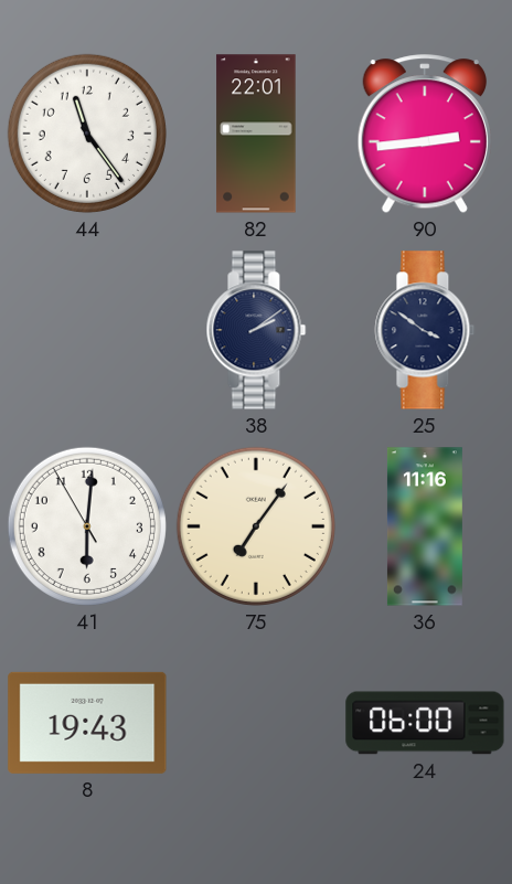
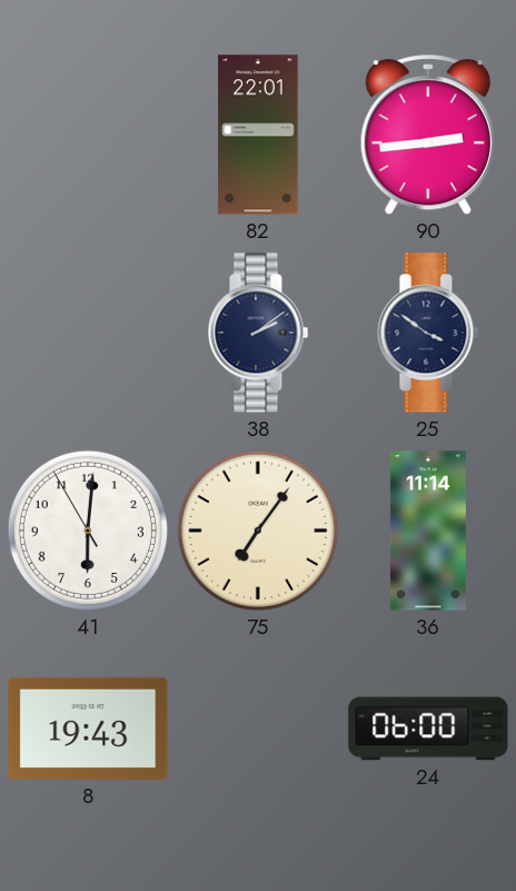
44: 11:24 -> none (87, 134)
36: 11:16 -> 11:14 (428, 531)
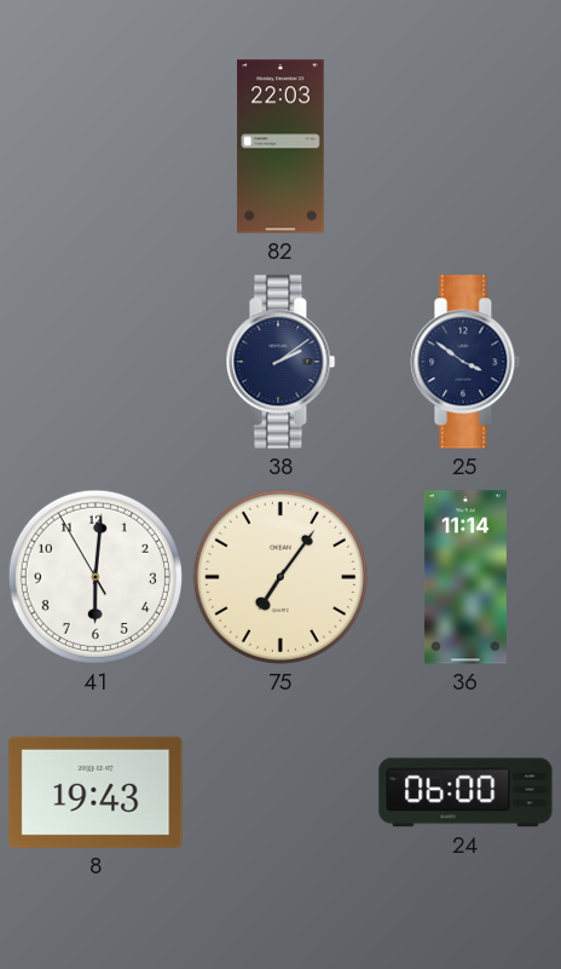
82: 22:01 -> 22:03 (280, 146)
90: 2:44 -> none (428, 136)
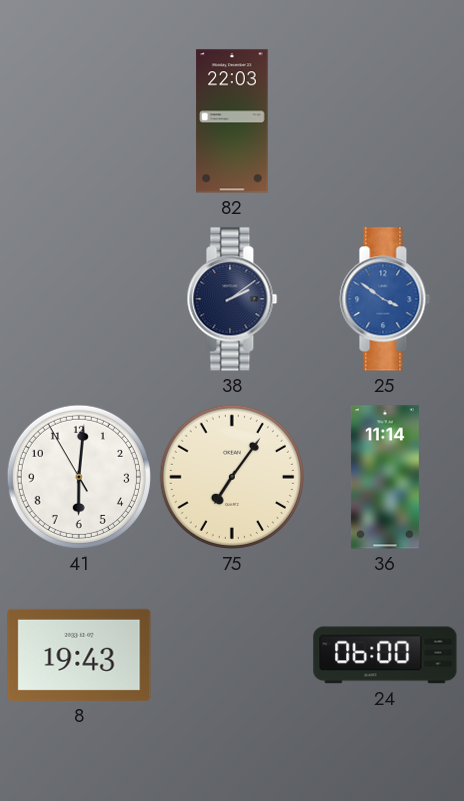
25 dial: navy -> blue (385, 299)
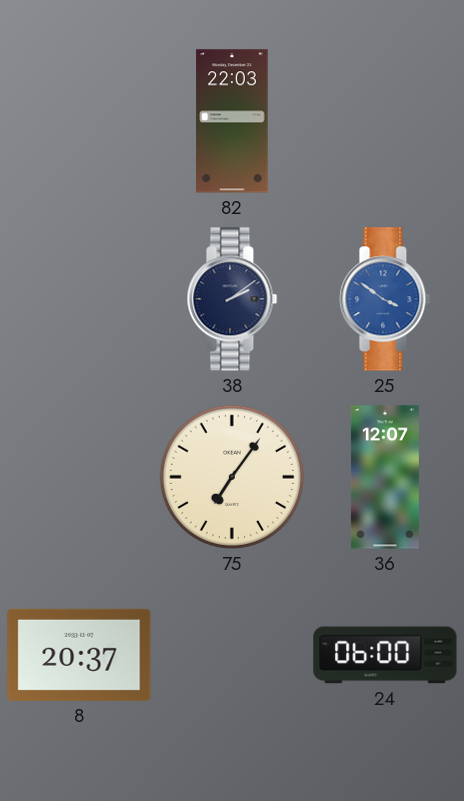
41: 6:00 -> none (79, 477)
36: 11:14 -> 12:07 (385, 477)
8: 19:43 -> 20:37 (79, 655)
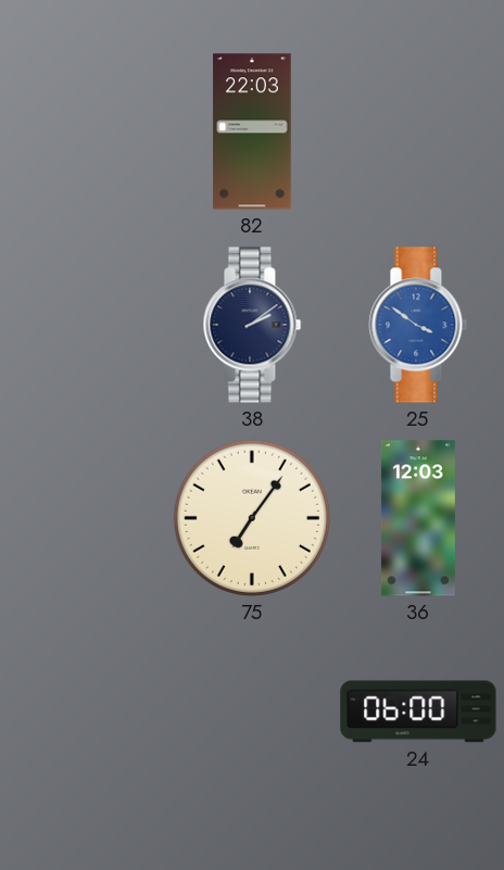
36: 12:07 -> 12:03 (418, 518)
8: 20:37 -> none (79, 655)
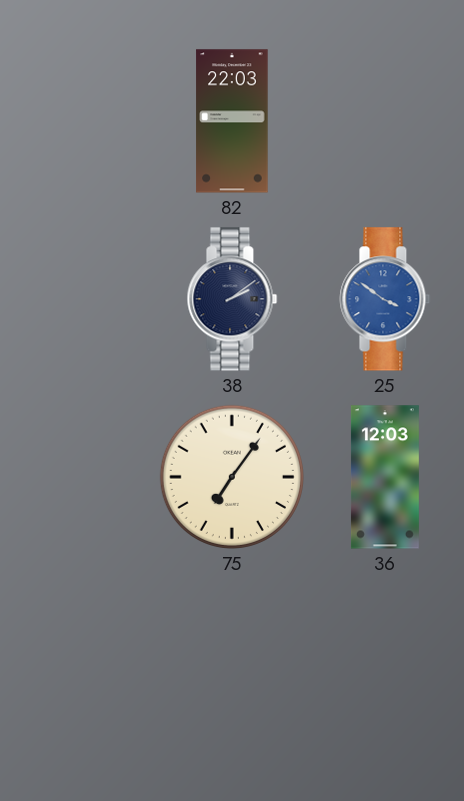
24: 06:00 -> none (418, 711)
